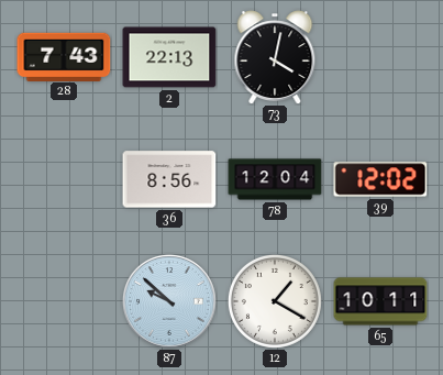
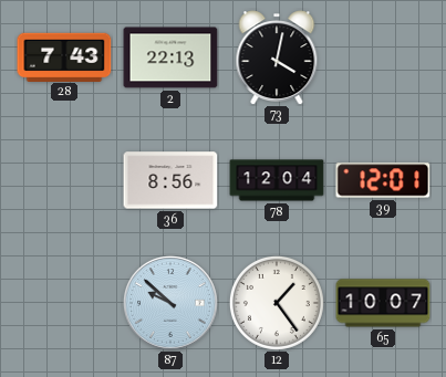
39: 12:02 -> 12:01 (383, 180)
12: 1:20 -> 1:24 (277, 303)
65: 10:11 -> 10:07 (383, 303)
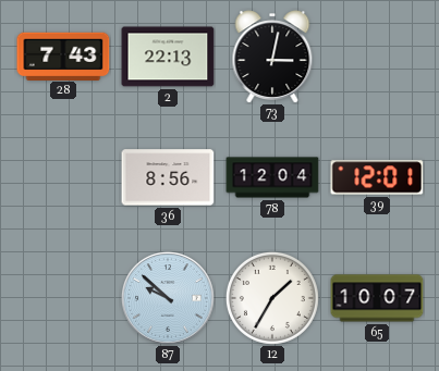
73: 4:02 -> 3:02 (272, 57)
12: 1:24 -> 1:35 (272, 298)
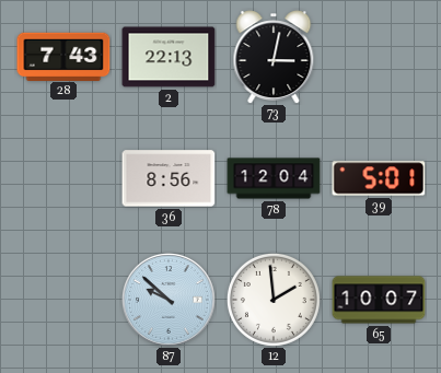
39: 12:01 -> 5:01 (379, 178)
12: 1:35 -> 1:59 (274, 300)
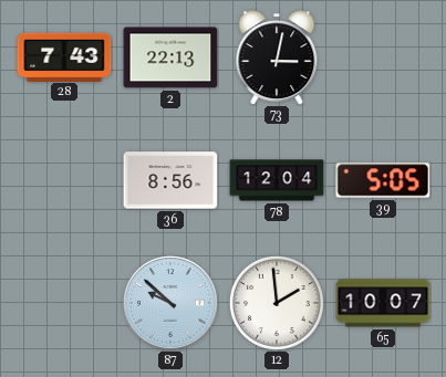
39: 5:01 -> 5:05 (383, 180)
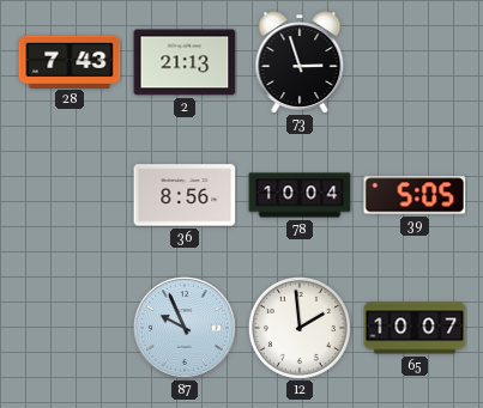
2: 22:13 -> 21:13 (185, 62)
73: 3:02 -> 2:57 (300, 62)
78: 12:04 -> 10:04 (300, 195)
87: 9:52 -> 9:56 (185, 328)
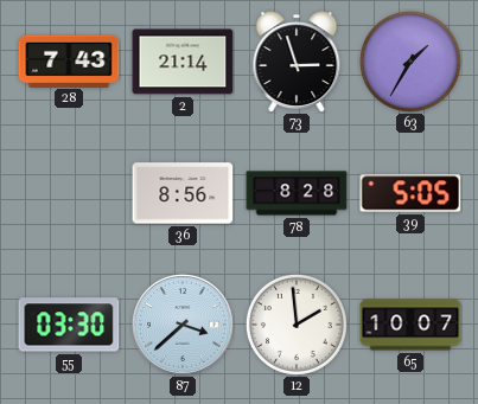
2: 21:13 -> 21:14 (183, 62)
63: none -> 1:35 (410, 62)
78: 10:04 -> 8:28 (297, 193)
55: none -> 03:30 (69, 325)
87: 9:56 -> 3:38 (183, 325)
